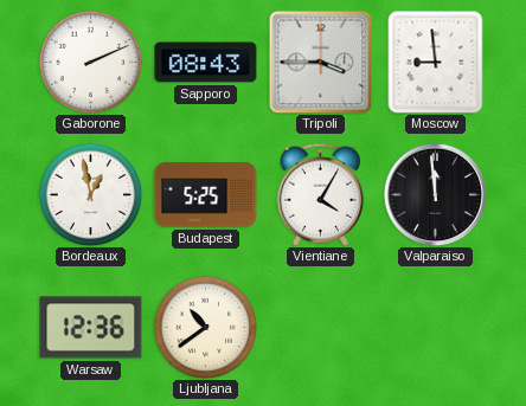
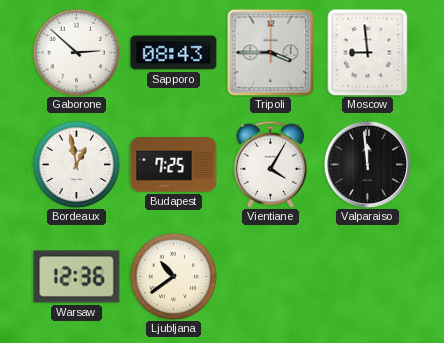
Gaborone: 2:11 -> 2:52 (76, 52)
Budapest: 5:25 -> 7:25 (174, 165)
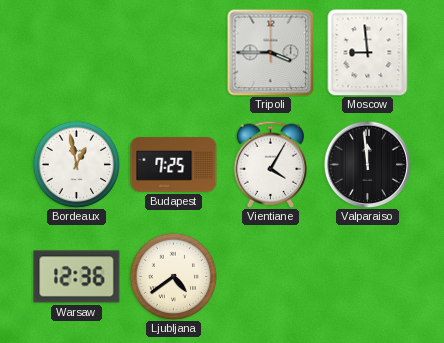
Gaborone: 2:52 -> none (76, 52)
Sapporo: 08:43 -> none (174, 53)
Ljubljana: 10:39 -> 4:39 (173, 276)
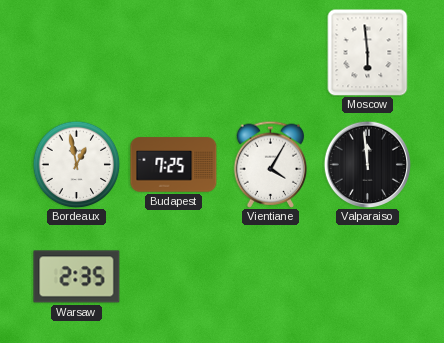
Tripoli: 3:45 -> none (270, 52)
Moscow: 8:59 -> 5:59 (368, 52)
Warsaw: 12:36 -> 2:35 (77, 277)
Ljubljana: 4:39 -> none (173, 276)
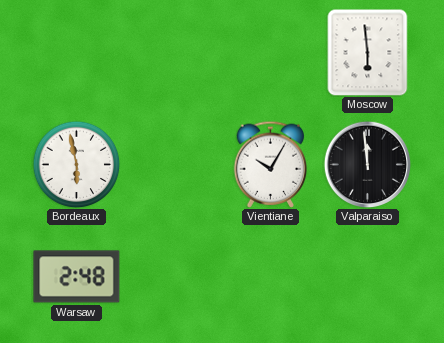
Bordeaux: 12:58 -> 5:58 (76, 164)
Budapest: 7:25 -> none (174, 165)
Vientiane: 4:05 -> 10:05 (271, 164)
Warsaw: 2:35 -> 2:48 (77, 277)
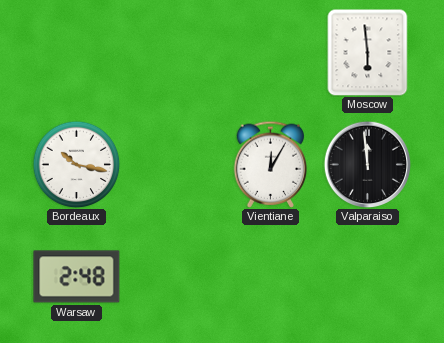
Bordeaux: 5:58 -> 10:17 (76, 164)
Vientiane: 10:05 -> 12:05 (271, 164)
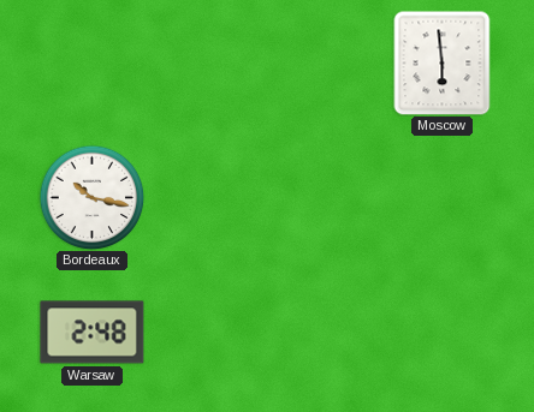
Vientiane: 12:05 -> none (271, 164)
Valparaiso: 11:59 -> none (367, 164)
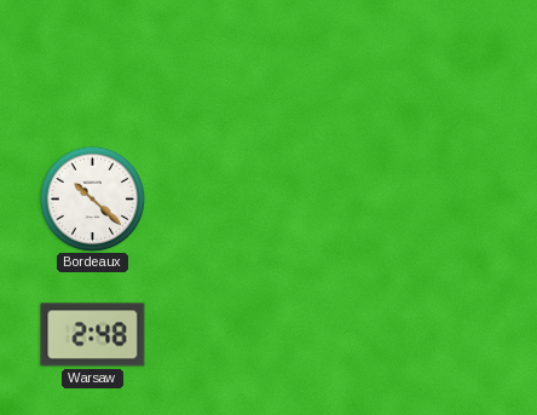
Moscow: 5:59 -> none (443, 62)
Bordeaux: 10:17 -> 10:22 (92, 198)
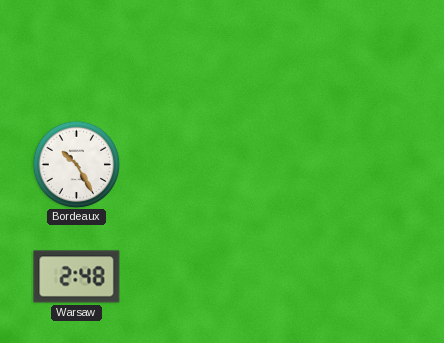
Bordeaux: 10:22 -> 10:25 (76, 164)
